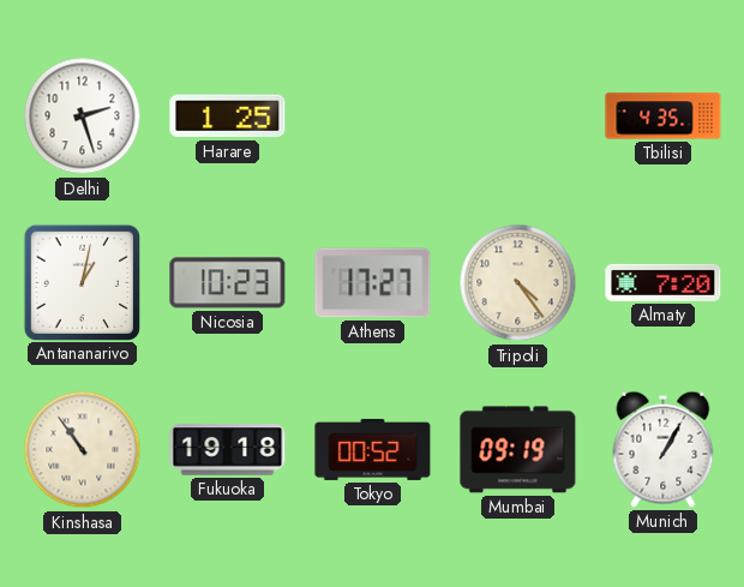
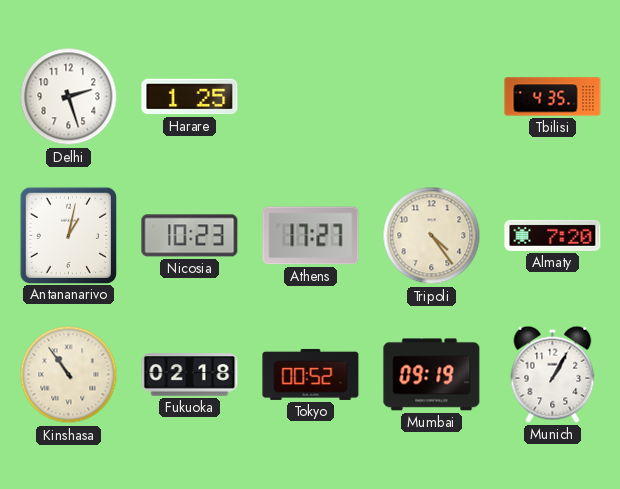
Fukuoka: 19:18 -> 02:18 (190, 375)
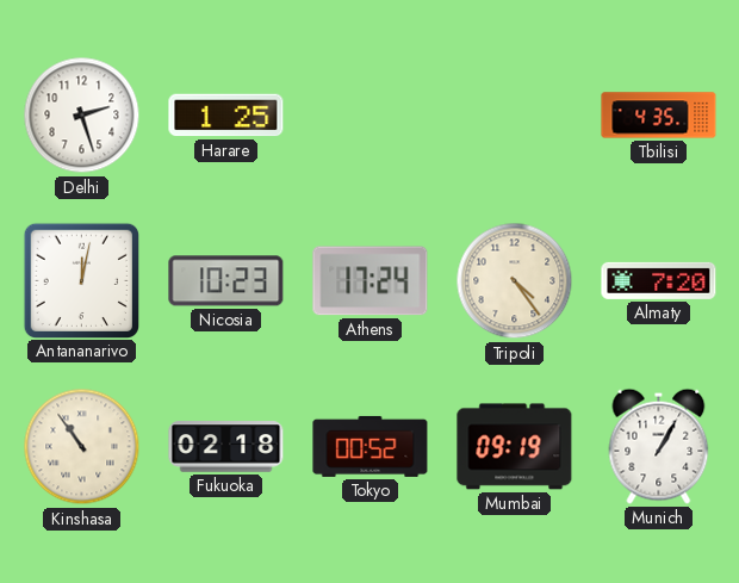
Antananarivo: 1:02 -> 12:02 (81, 280)
Athens: 17:27 -> 17:24 (371, 281)
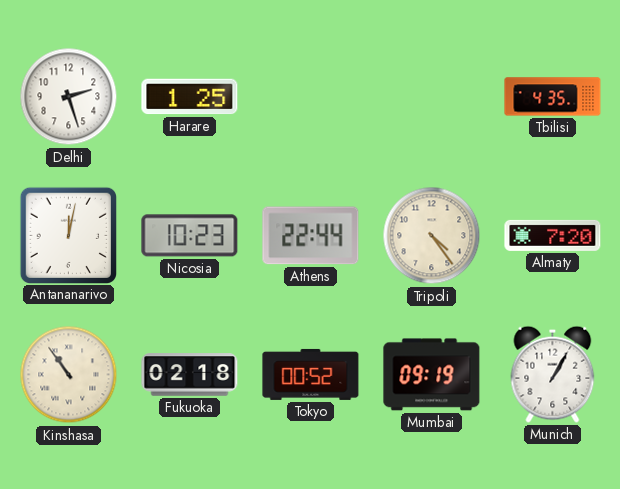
Athens: 17:24 -> 22:44 (311, 236)
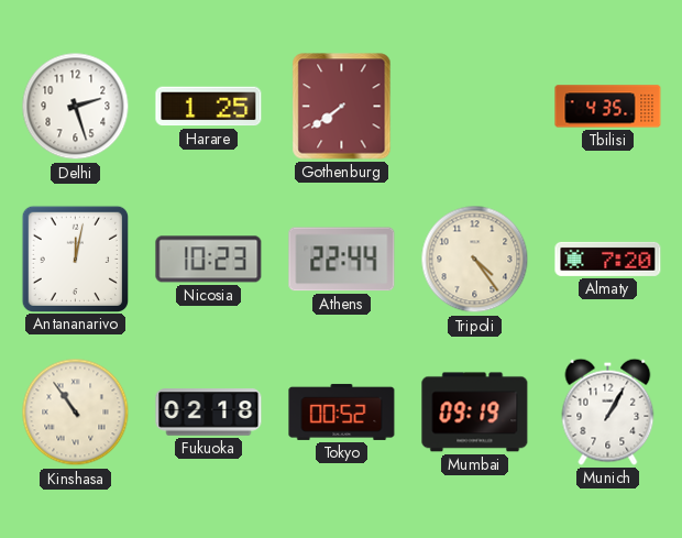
Gothenburg: none -> 7:39 (342, 107)
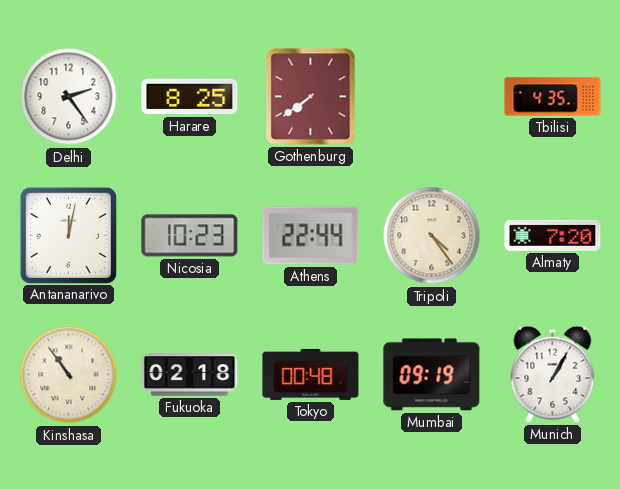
Delhi: 2:27 -> 2:24 (69, 97)
Harare: 1:25 -> 8:25 (190, 97)
Tokyo: 00:52 -> 00:48 (311, 374)
